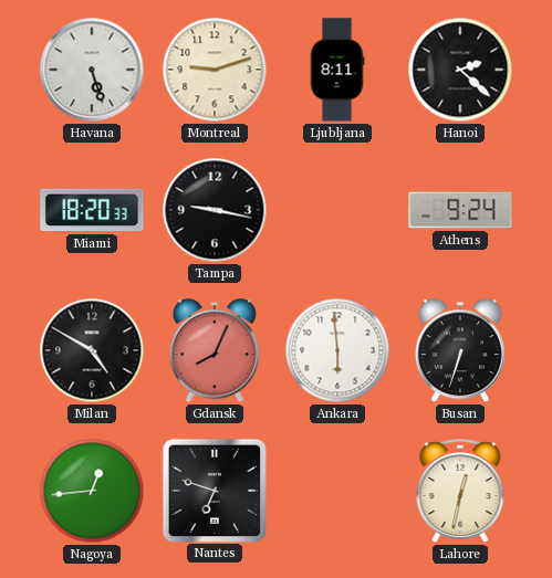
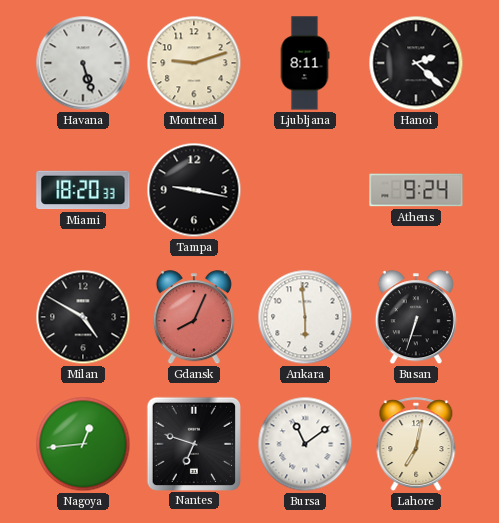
Bursa: none -> 11:09 (305, 444)
Lahore: 12:32 -> 7:02 (416, 444)
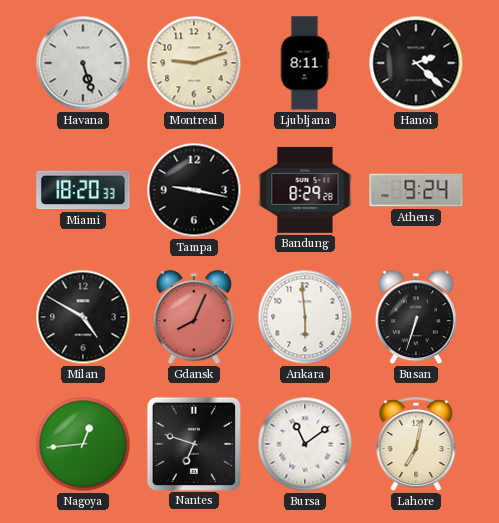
Bandung: none -> 8:29 (305, 190)
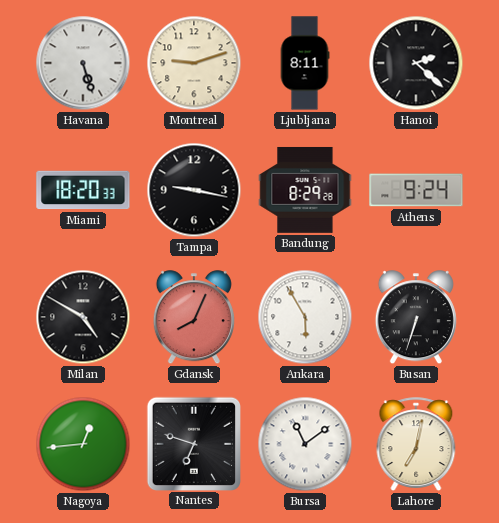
Ankara: 5:59 -> 5:55 (305, 317)
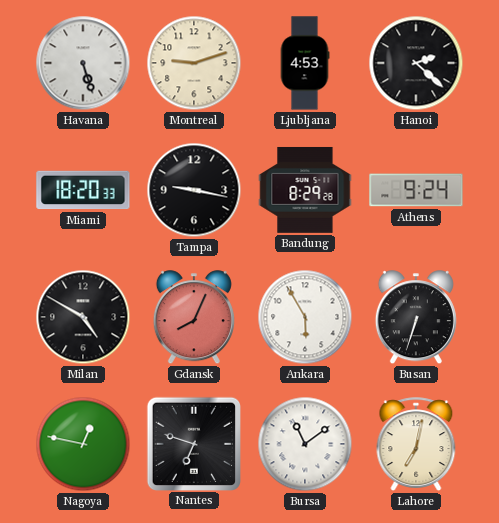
Ljubljana: 8:11 -> 4:53 (305, 63)
Nagoya: 12:44 -> 12:47 (83, 444)
